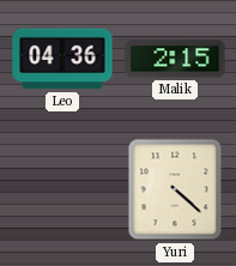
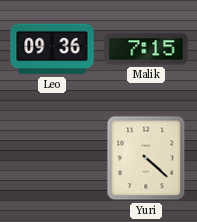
Leo: 04:36 -> 09:36 (52, 49)
Malik: 2:15 -> 7:15 (146, 49)
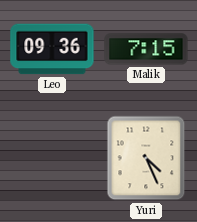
Yuri: 4:22 -> 4:26 (146, 158)
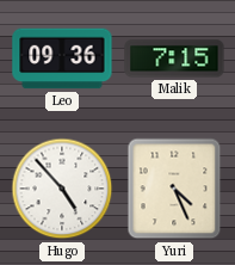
Hugo: none -> 4:53 (62, 189)
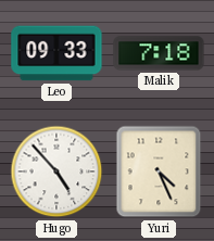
Leo: 09:36 -> 09:33 (56, 53)
Malik: 7:15 -> 7:18 (159, 53)
